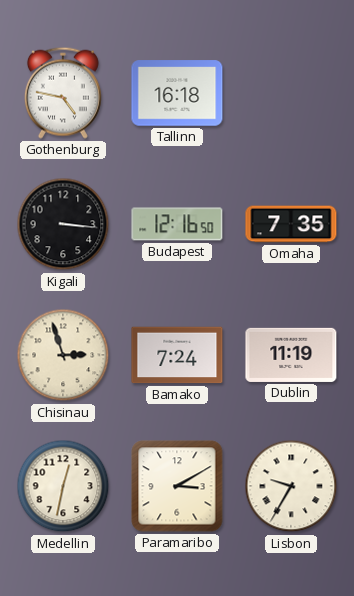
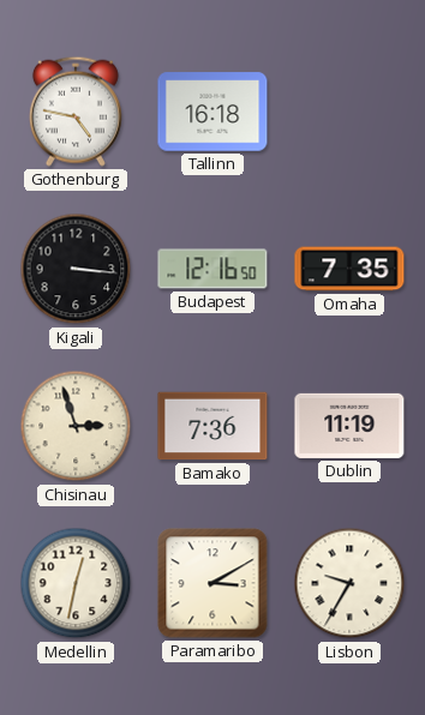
Bamako: 7:24 -> 7:36 (212, 426)
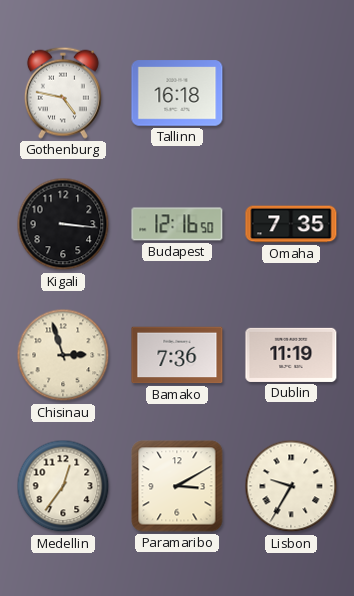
Medellin: 12:32 -> 12:36 (63, 486)
